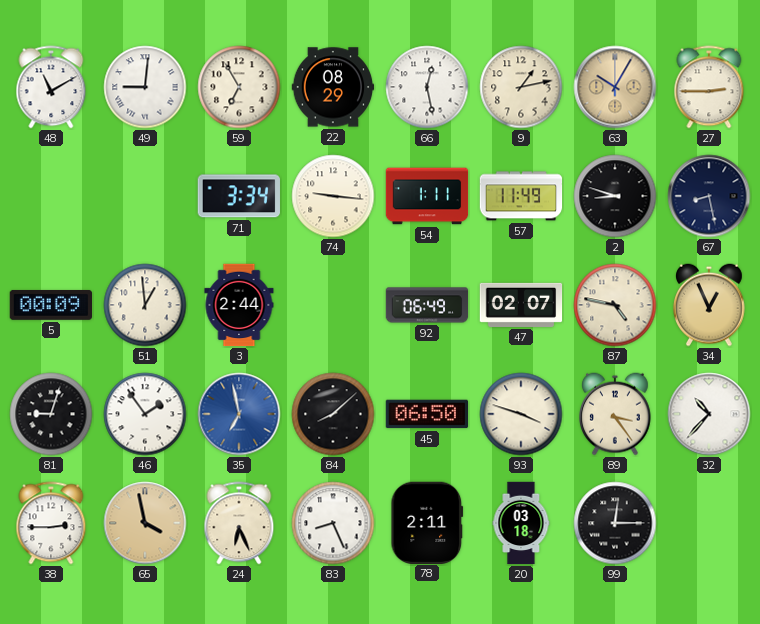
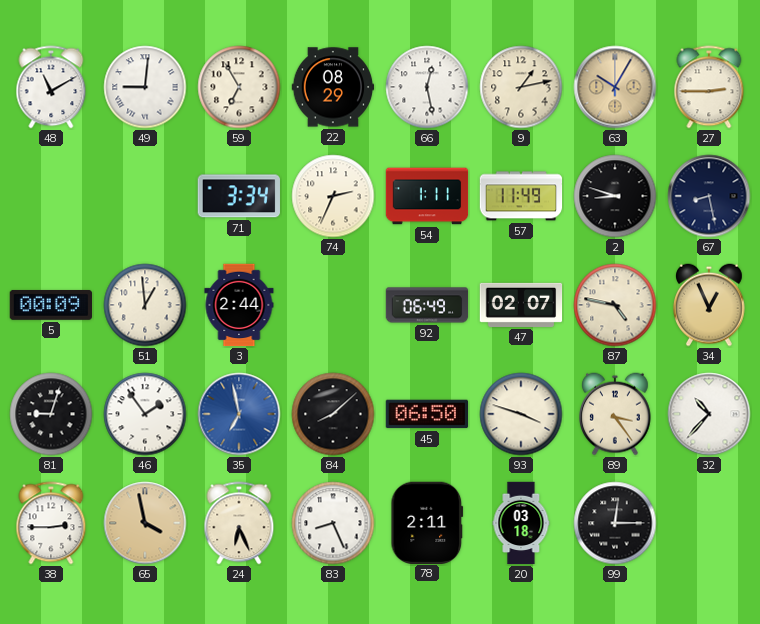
74: 9:16 -> 2:34 (333, 196)
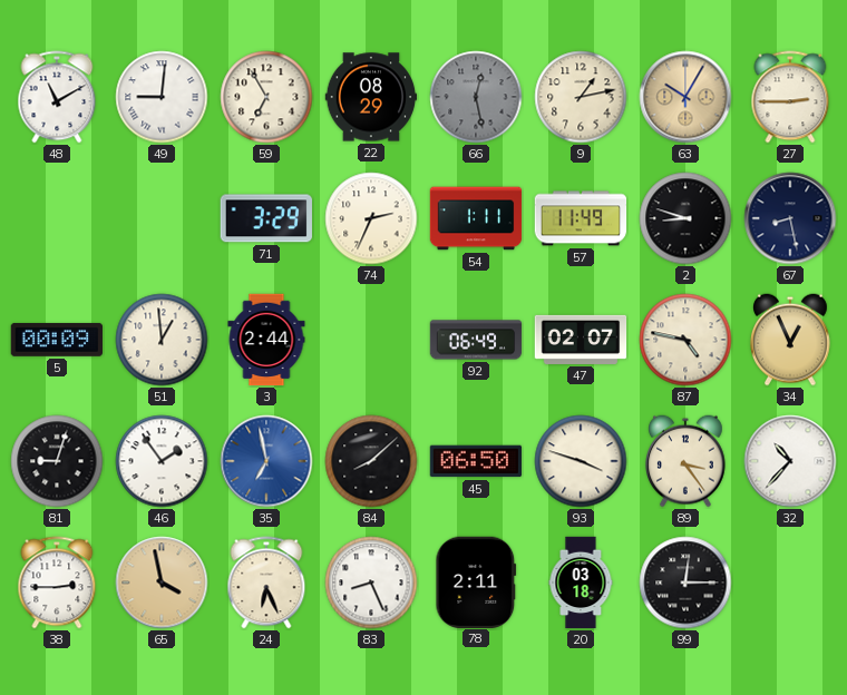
66 dial: white -> grey (476, 97)
71: 3:34 -> 3:29 (266, 218)
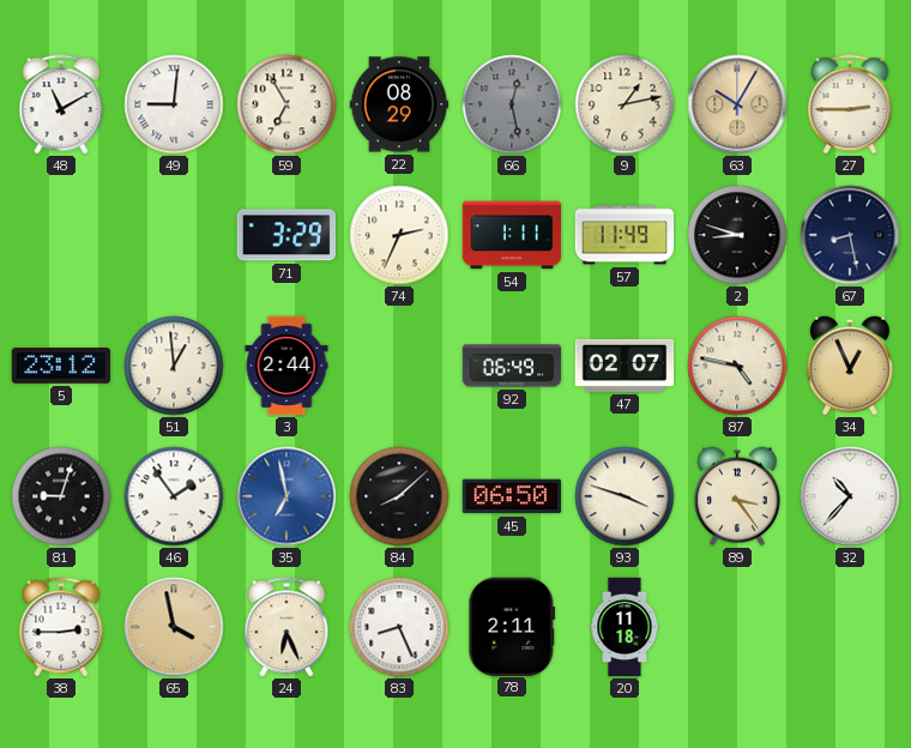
5: 00:09 -> 23:12 (60, 366)
20: 03:18 -> 11:18 (625, 627)
99: 12:15 -> none (685, 583)
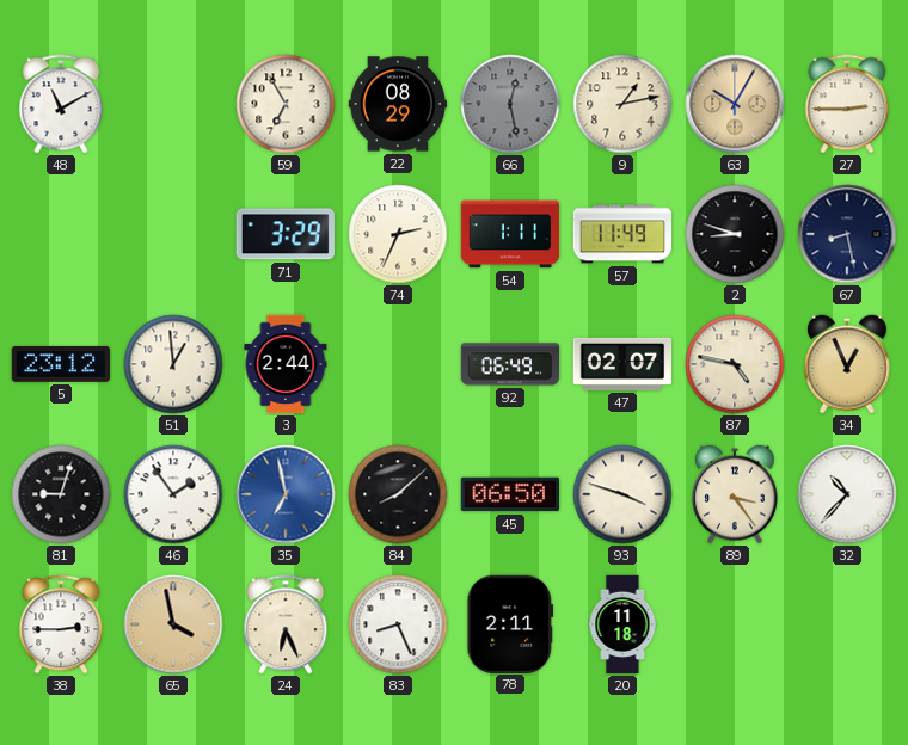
49: 9:01 -> none (174, 104)
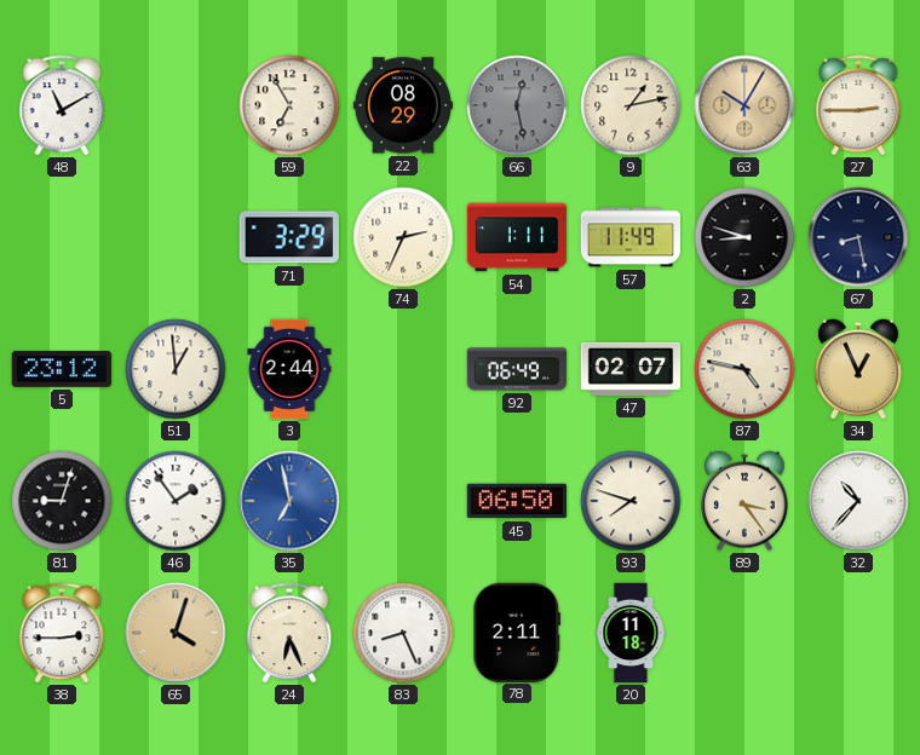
84: 8:08 -> none (398, 494)
93: 3:48 -> 7:48 (631, 501)
65: 3:58 -> 4:03 (176, 633)
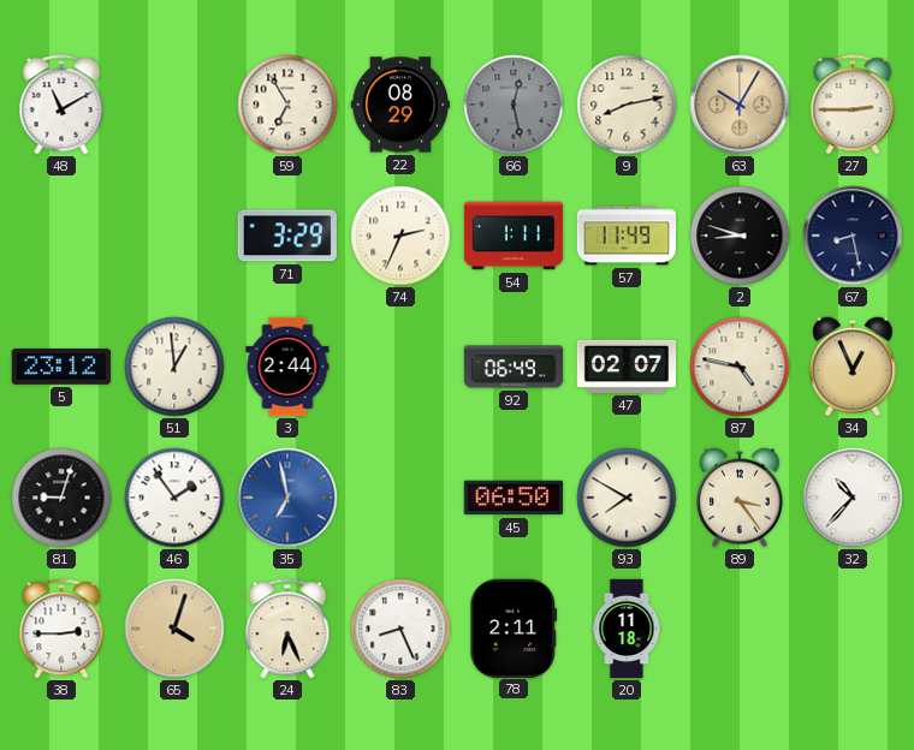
9: 1:13 -> 8:13 (627, 105)
93: 7:48 -> 7:50 (627, 498)
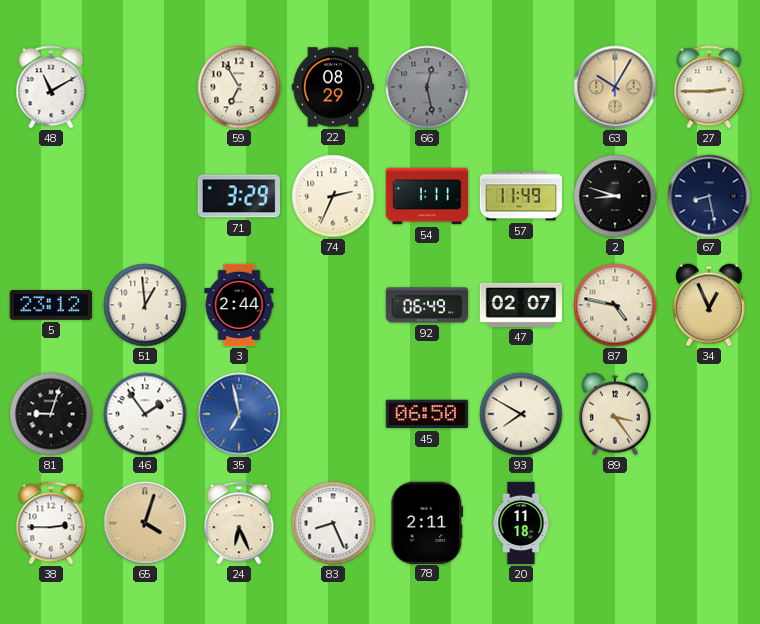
9: 8:13 -> none (627, 105)
32: 10:37 -> none (853, 498)
